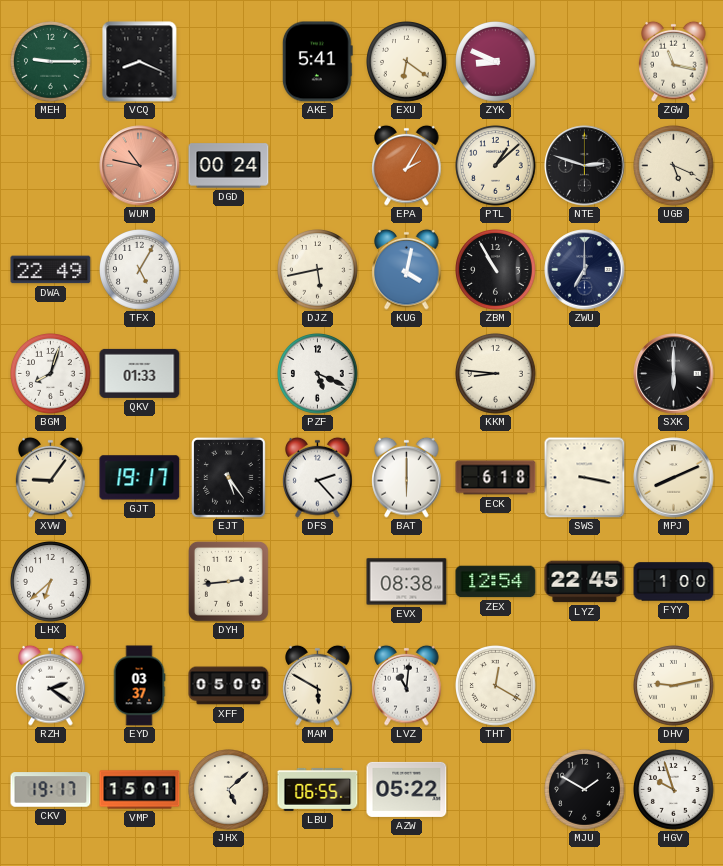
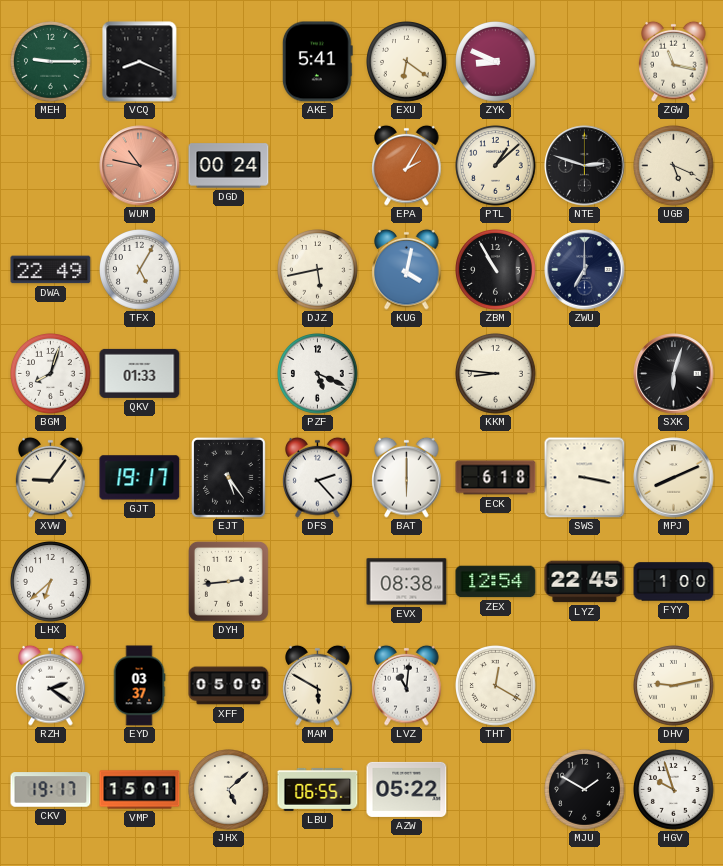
SXK: 6:00 -> 6:03 (674, 374)
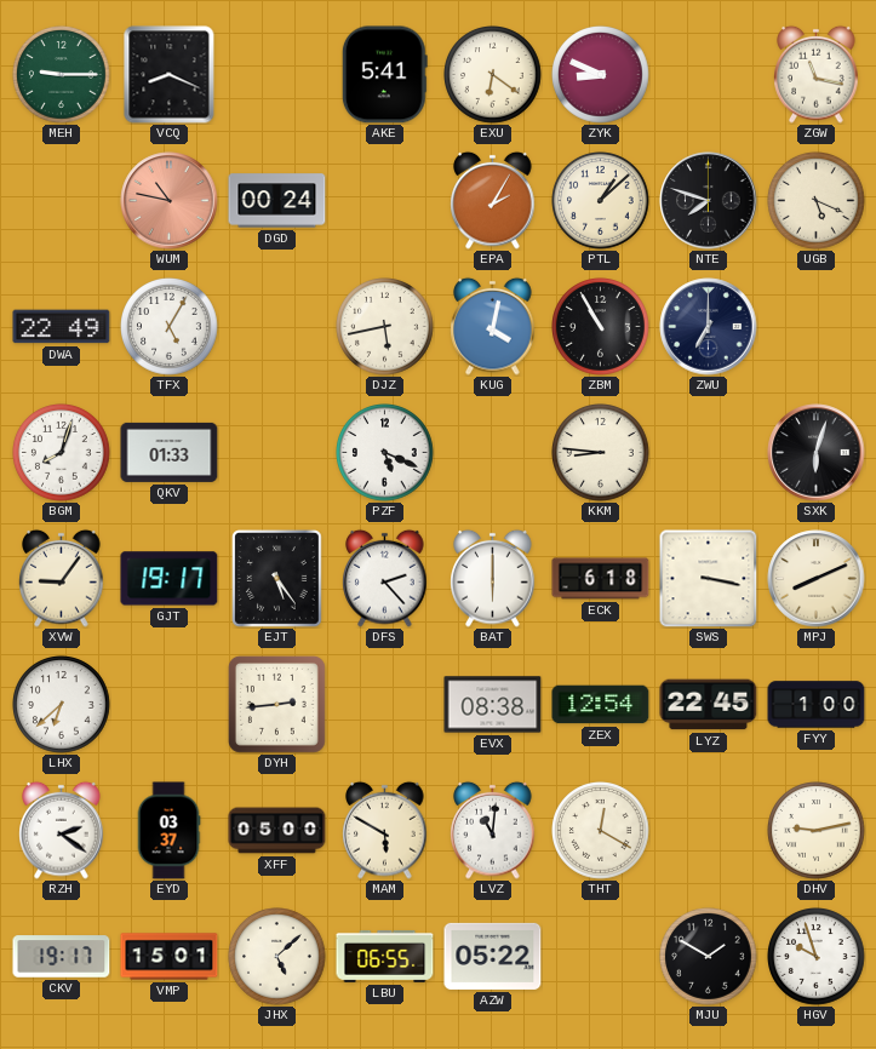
NTE: 2:48 -> 7:48 (709, 201)
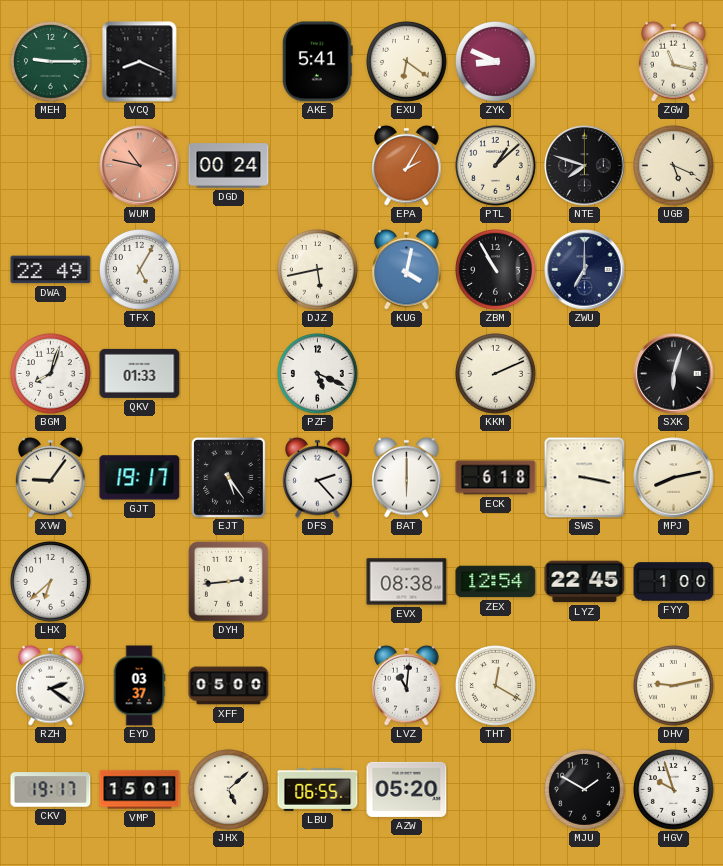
KKM: 8:46 -> 2:11 (496, 374)
MPJ: 8:11 -> 8:13 (674, 478)
MAM: 5:50 -> none (385, 830)
AZW: 05:22 -> 05:20 (407, 789)
